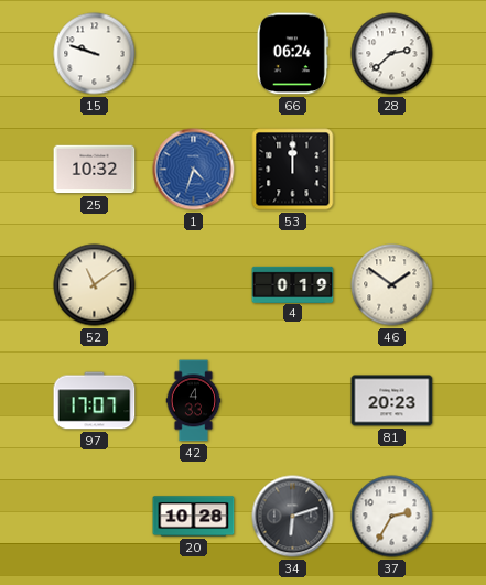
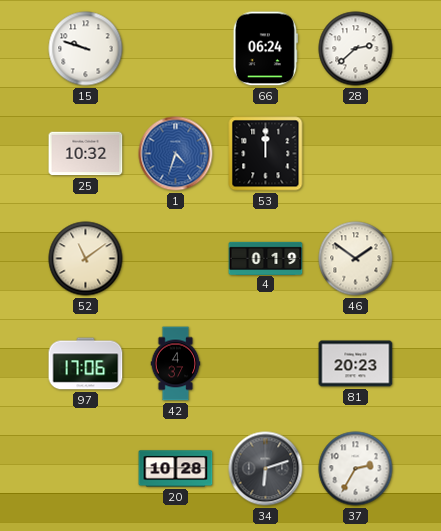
97: 17:07 -> 17:06 (86, 364)
42: 4:33 -> 4:37 (176, 364)
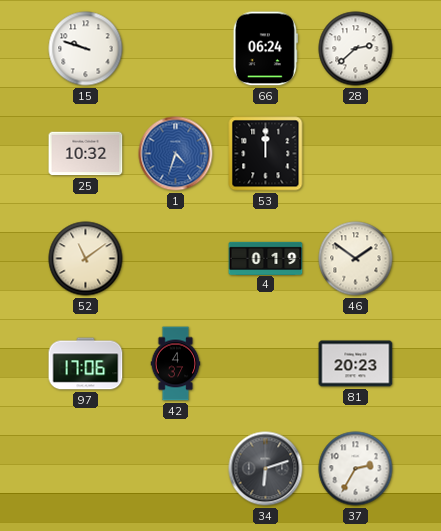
20: 10:28 -> none (176, 469)
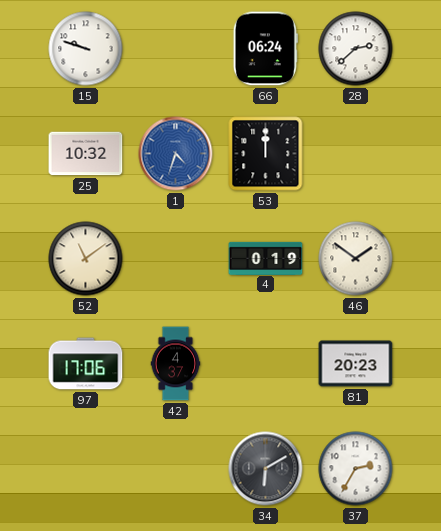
34: 6:12 -> 6:10 (266, 469)
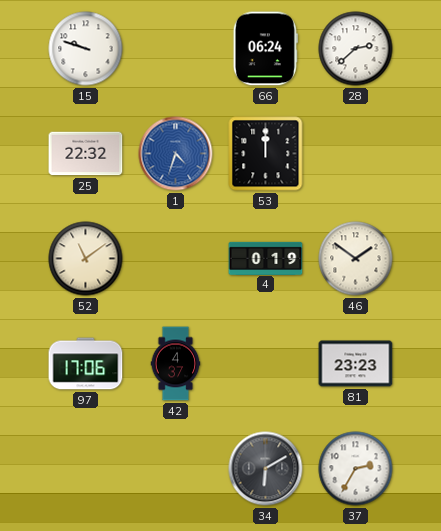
25: 10:32 -> 22:32 (86, 154)
81: 20:23 -> 23:23 (356, 364)
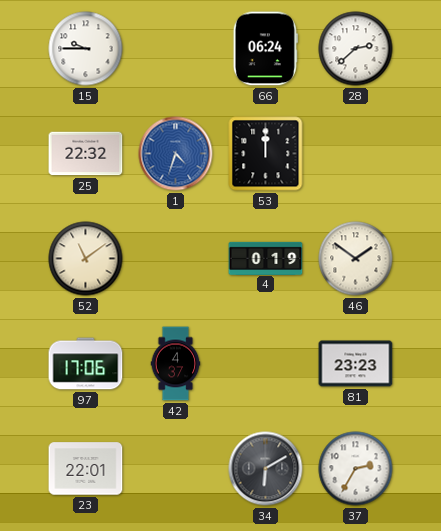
15: 9:48 -> 9:45 (86, 49)
23: none -> 22:01 (86, 469)
